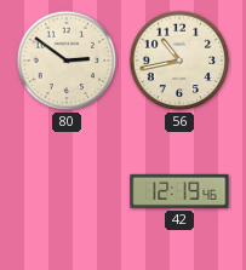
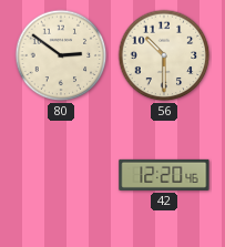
56: 10:43 -> 10:30 (164, 55)
42: 12:19 -> 12:20 (164, 175)
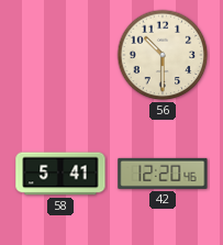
80: 2:51 -> none (61, 55)
58: none -> 5:41 (60, 174)
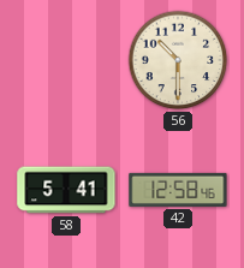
42: 12:20 -> 12:58 (178, 190)
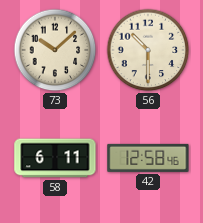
73: none -> 10:08 (55, 50)
58: 5:41 -> 6:11 (55, 158)
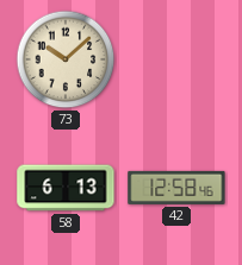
56: 10:30 -> none (148, 50)
58: 6:11 -> 6:13 (66, 188)
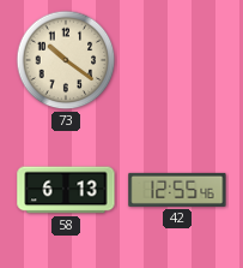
73: 10:08 -> 10:21 (66, 60)
42: 12:58 -> 12:55 (177, 190)
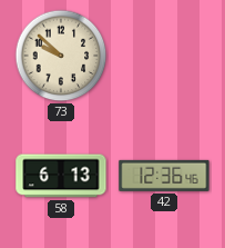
73: 10:21 -> 9:52 (61, 56)
42: 12:55 -> 12:36 (164, 176)
